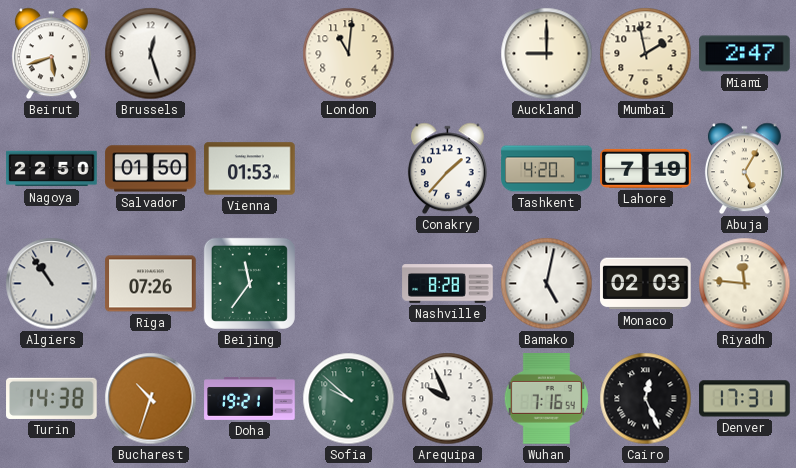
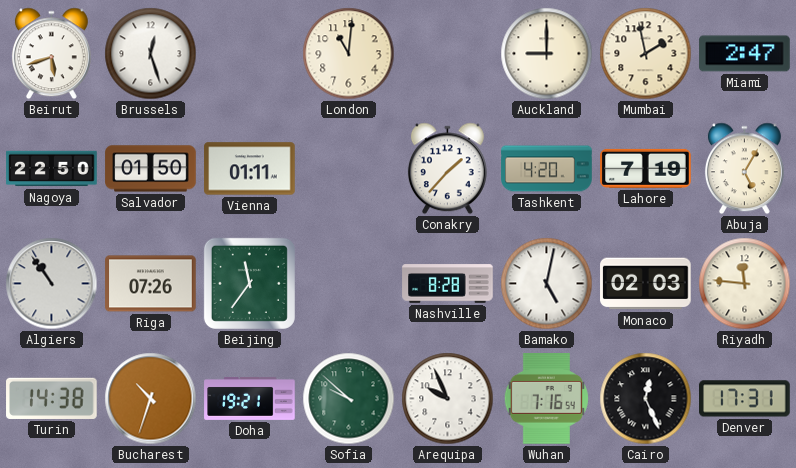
Vienna: 01:53 -> 01:11 (250, 169)
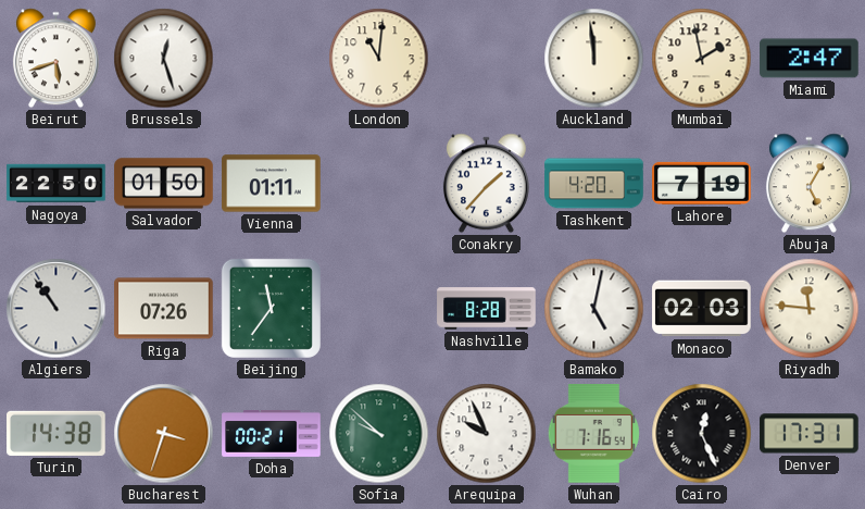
Auckland: 9:00 -> 11:59 (594, 59)
Bucharest: 10:33 -> 3:33 (164, 434)
Doha: 19:21 -> 00:21 (272, 434)
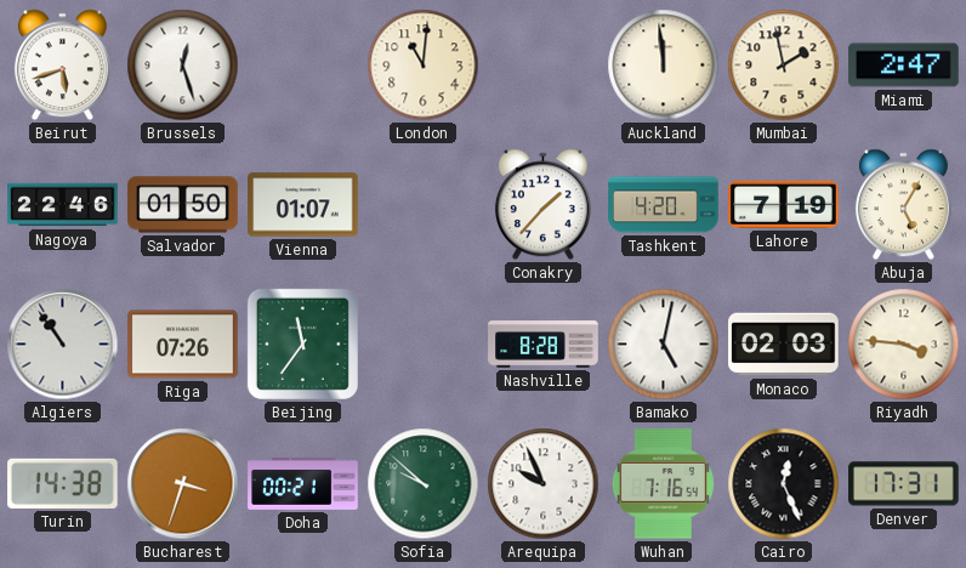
Nagoya: 22:50 -> 22:46 (63, 205)
Vienna: 01:11 -> 01:07 (303, 205)
Riyadh: 11:46 -> 3:46 (904, 345)
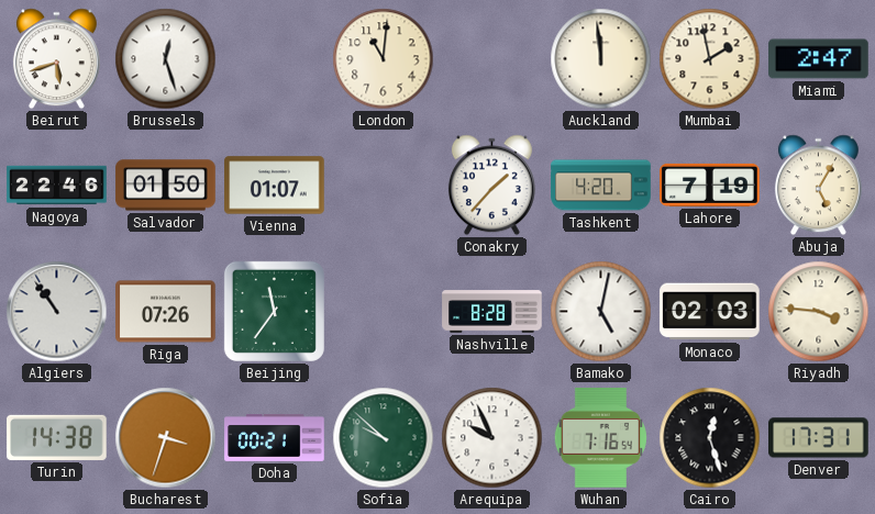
Cairo: 12:26 -> 12:27 (710, 438)
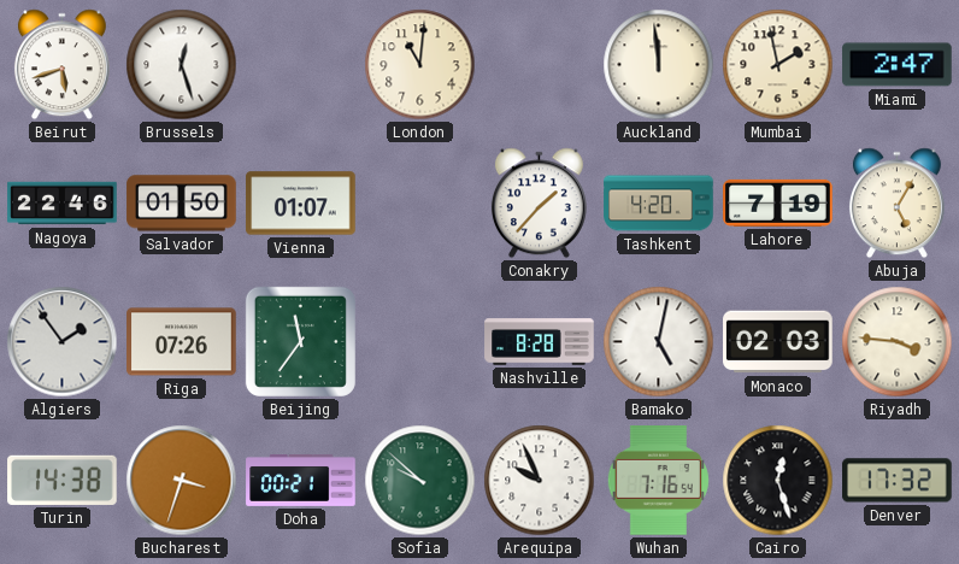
Algiers: 10:54 -> 1:54 (63, 342)
Denver: 17:31 -> 17:32 (898, 481)
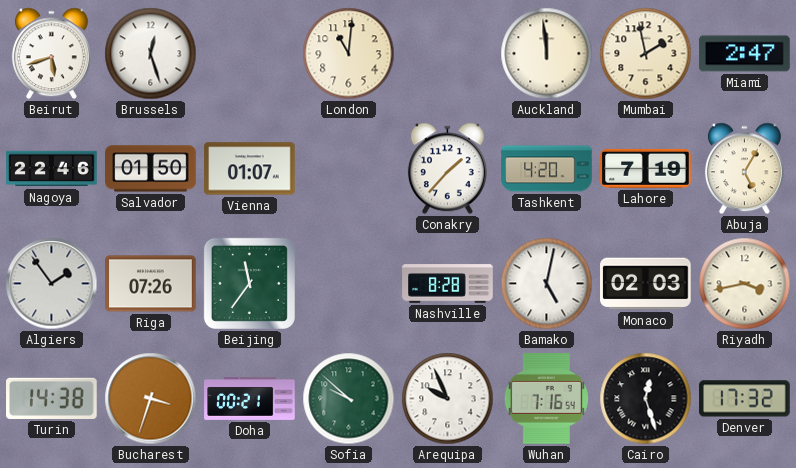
Riyadh: 3:46 -> 3:43 (745, 284)
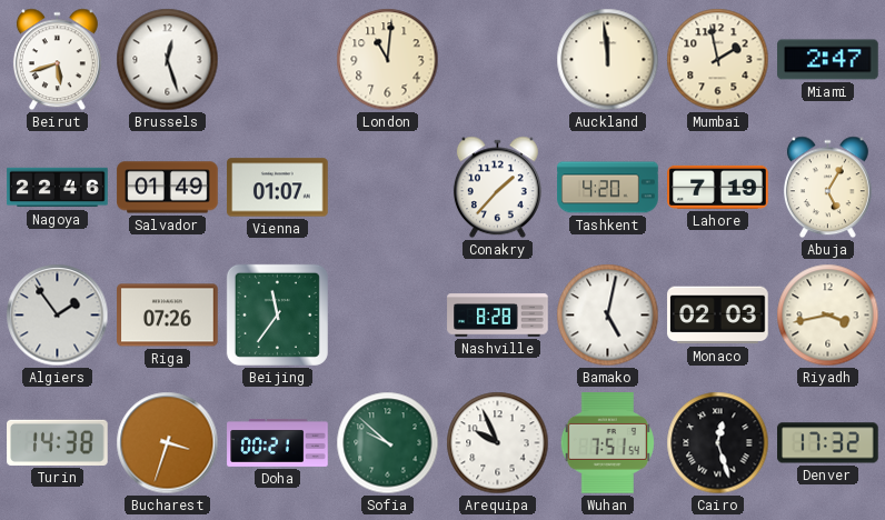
Salvador: 01:50 -> 01:49 (168, 188)
Wuhan: 7:16 -> 7:51 (607, 443)
